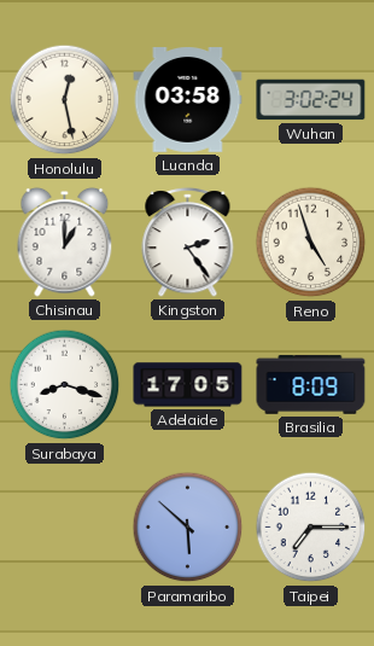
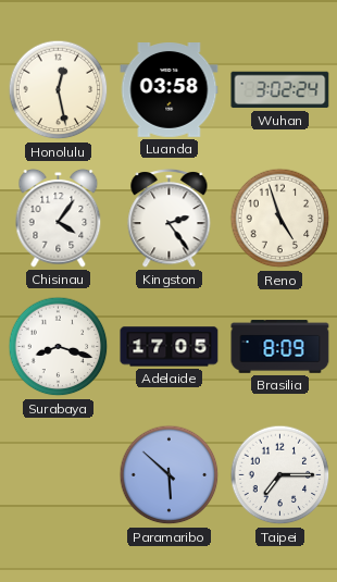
Chisinau: 1:00 -> 4:06 (59, 218)
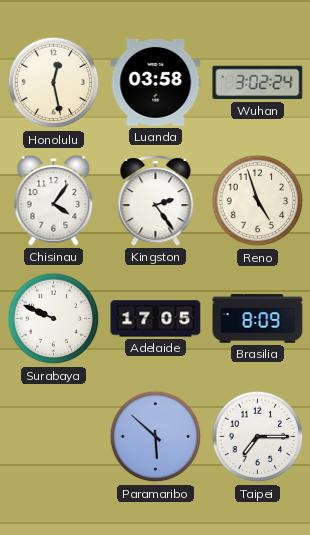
Surabaya: 8:18 -> 9:49 (54, 319)
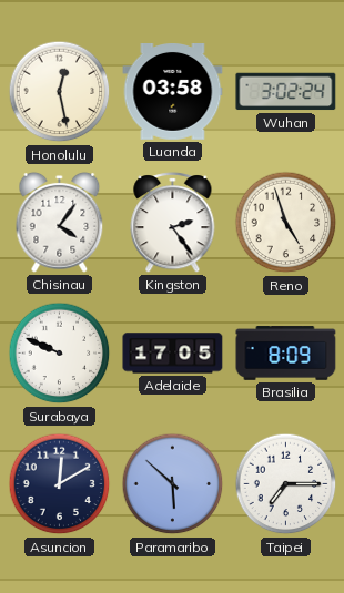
Asuncion: none -> 12:10 (60, 484)
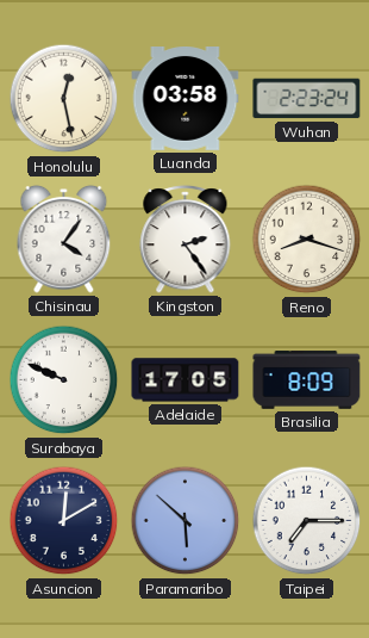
Wuhan: 3:02 -> 2:23 (307, 99)
Reno: 4:57 -> 8:18 (307, 240)
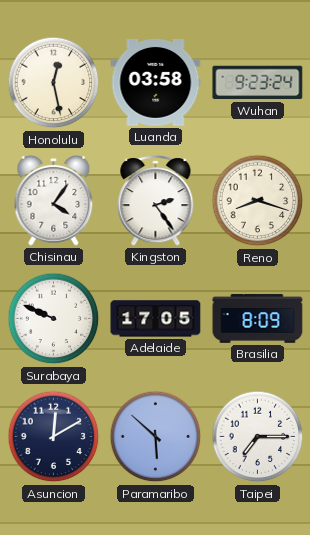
Wuhan: 2:23 -> 9:23 (258, 83)
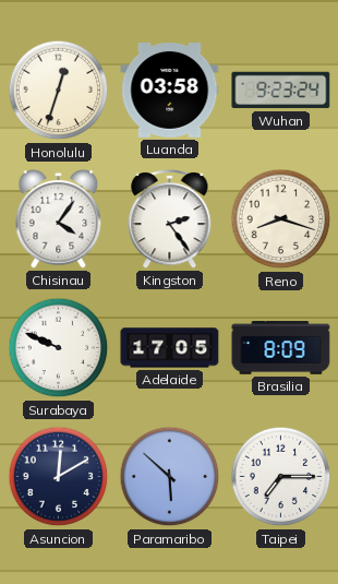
Honolulu: 12:28 -> 12:33 (59, 91)
